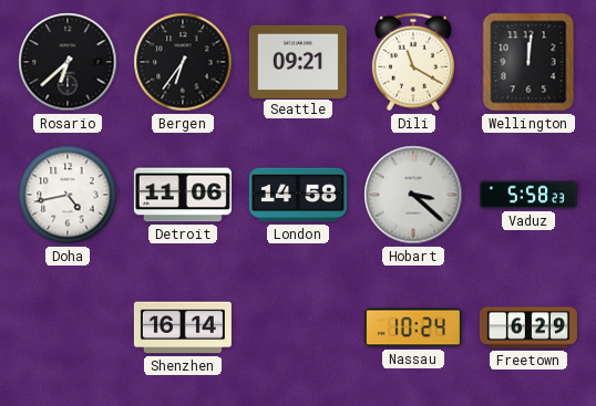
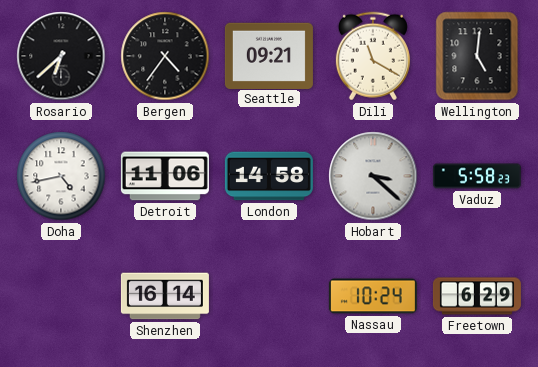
Bergen: 6:36 -> 4:36 (165, 56)
Wellington: 12:01 -> 5:01 (477, 56)
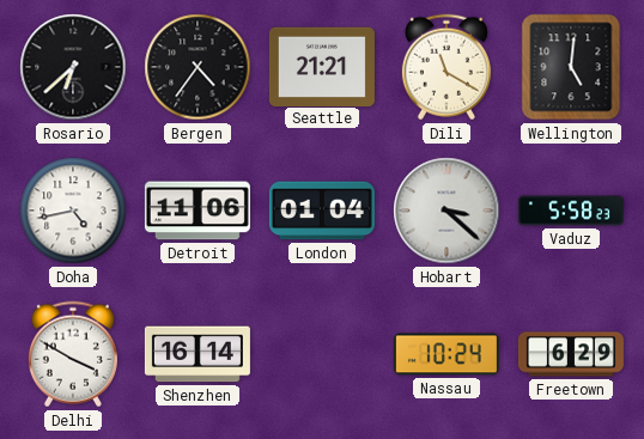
Seattle: 09:21 -> 21:21 (322, 66)
London: 14:58 -> 01:04 (322, 211)
Delhi: none -> 3:50 (73, 354)
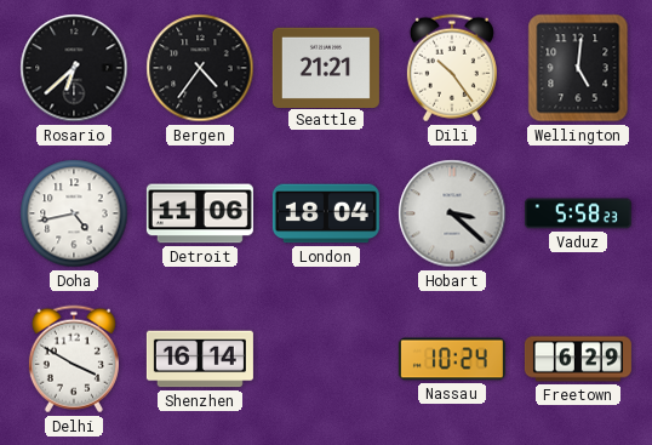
Dili: 11:20 -> 10:24 (452, 68)
London: 01:04 -> 18:04 (326, 213)
